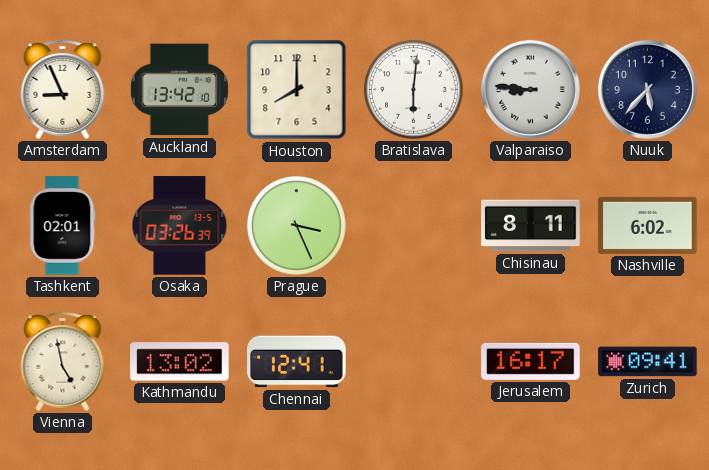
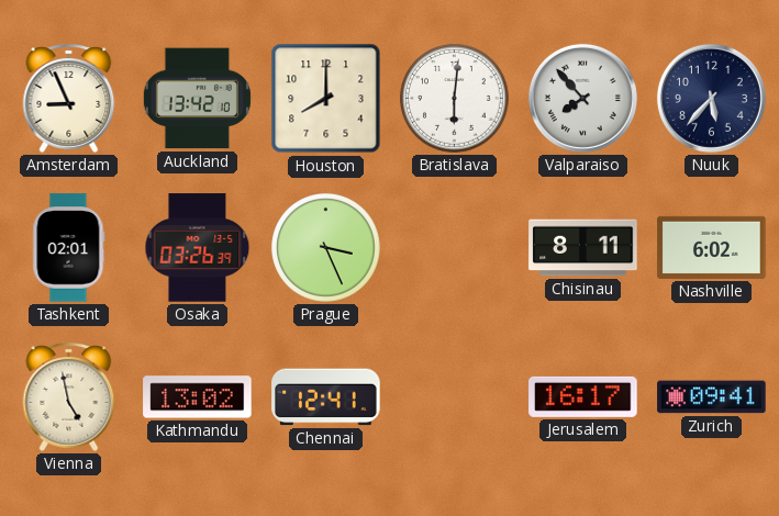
Valparaiso: 8:46 -> 7:53 (582, 98)
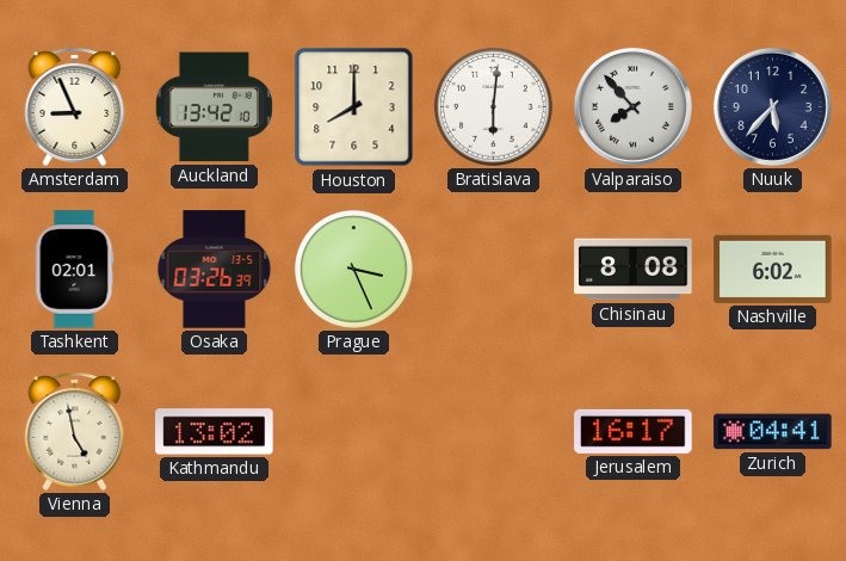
Chisinau: 8:11 -> 8:08 (634, 270)
Chennai: 12:41 -> none (326, 397)
Zurich: 09:41 -> 04:41 (773, 432)
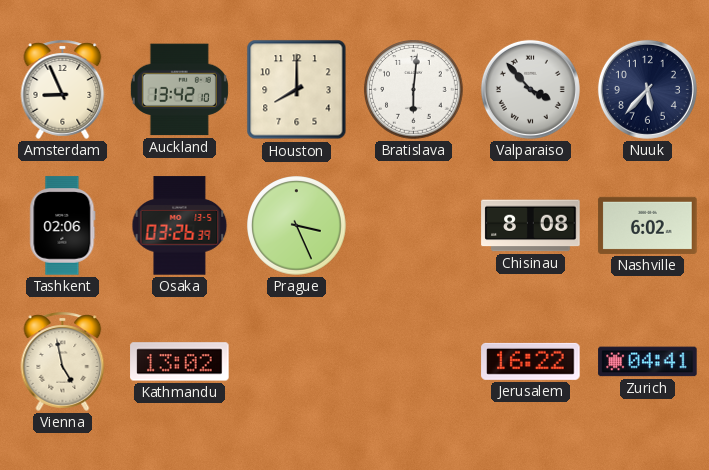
Valparaiso: 7:53 -> 3:53 (530, 89)
Tashkent: 02:01 -> 02:06 (63, 226)
Jerusalem: 16:17 -> 16:22 (531, 361)
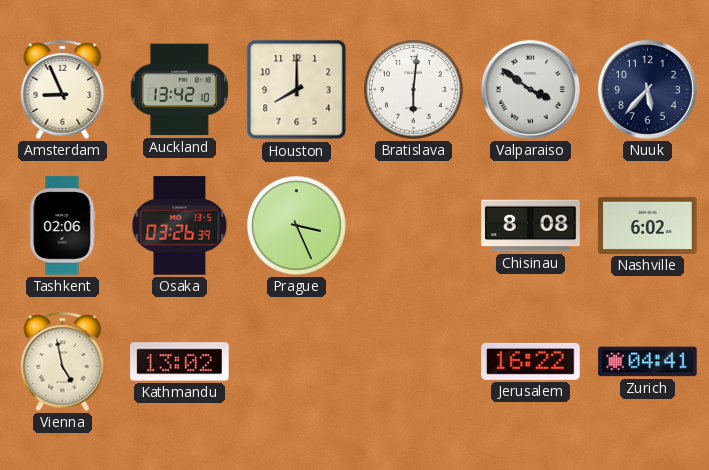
Valparaiso: 3:53 -> 3:51 (530, 89)
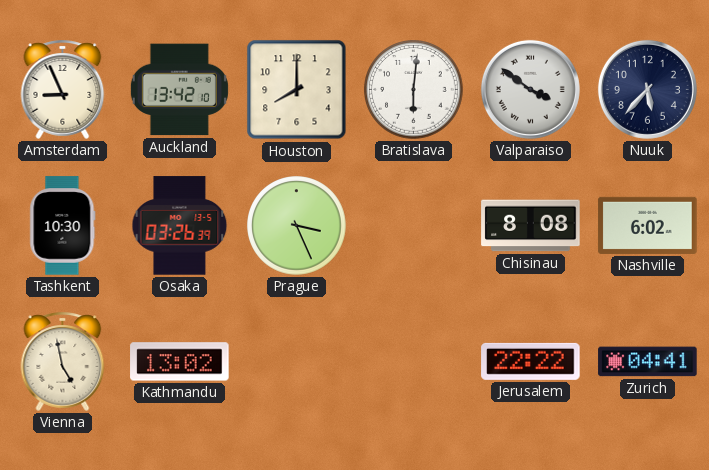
Tashkent: 02:06 -> 10:30 (63, 226)
Jerusalem: 16:22 -> 22:22 (531, 361)
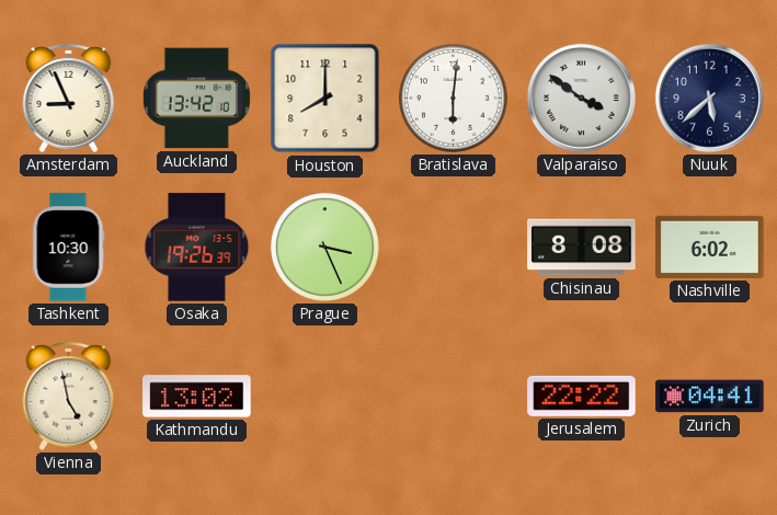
Nuuk: 5:37 -> 5:38 (709, 98)
Osaka: 03:26 -> 19:26 (197, 248)
